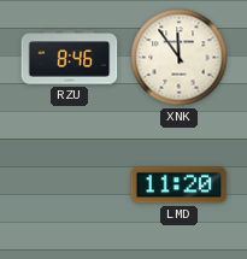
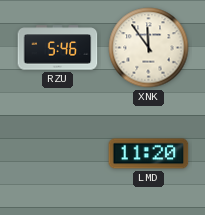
RZU: 8:46 -> 5:46 (58, 48)
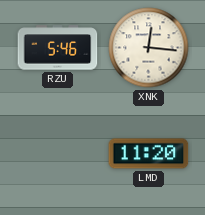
XNK: 11:54 -> 12:16 (149, 48)
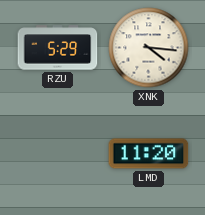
RZU: 5:46 -> 5:29 (58, 48)
XNK: 12:16 -> 4:16 (149, 48)
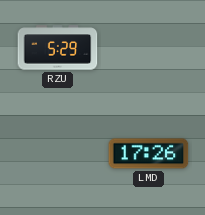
XNK: 4:16 -> none (149, 48)
LMD: 11:20 -> 17:26 (149, 154)
